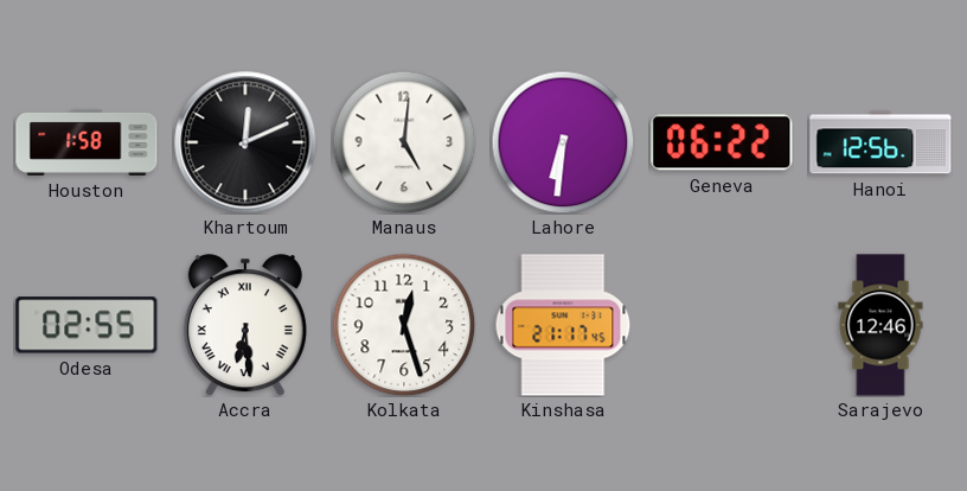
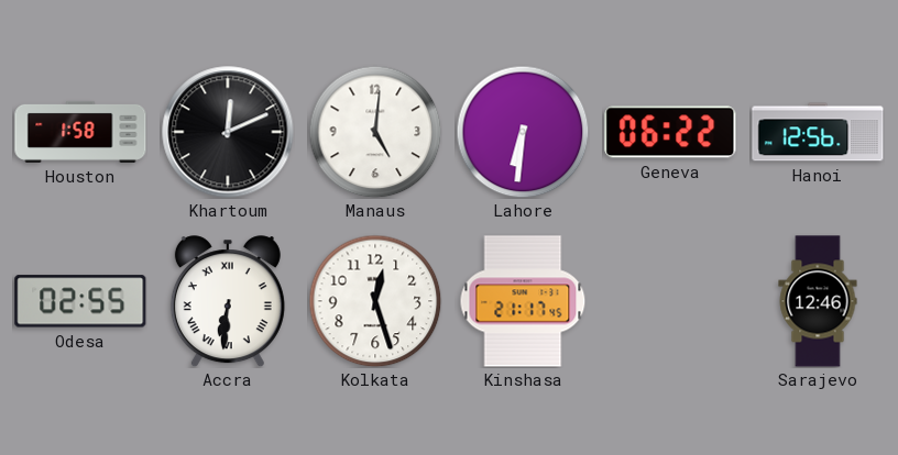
Accra: 6:29 -> 6:31 (228, 301)
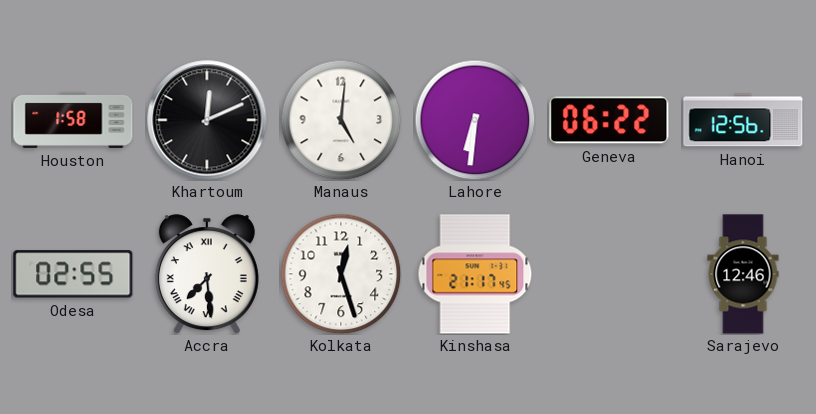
Accra: 6:31 -> 7:29 (207, 274)
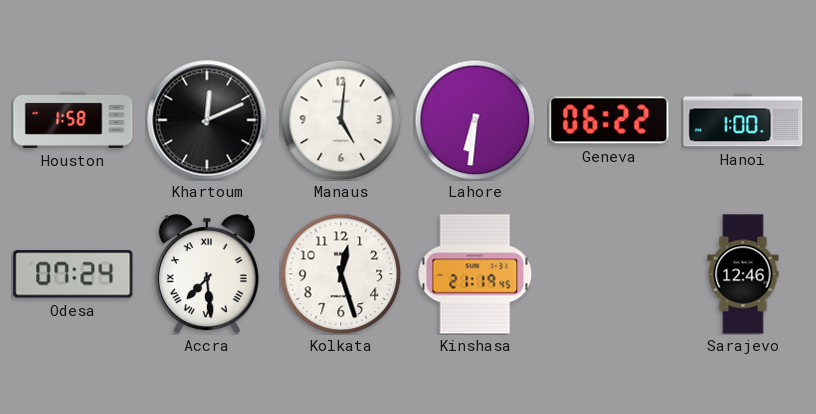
Hanoi: 12:56 -> 1:00 (743, 120)
Odesa: 02:55 -> 07:24 (73, 274)
Kinshasa: 21:17 -> 21:19 (475, 274)
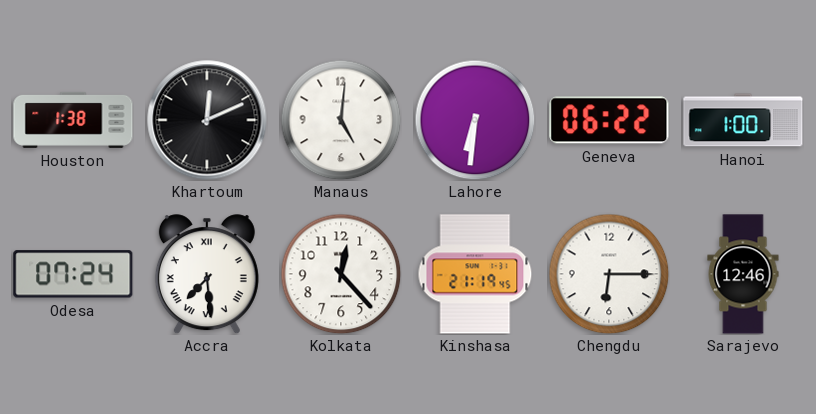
Houston: 1:58 -> 1:38 (73, 120)
Kolkata: 12:27 -> 12:23 (341, 274)
Chengdu: none -> 6:15 (609, 274)
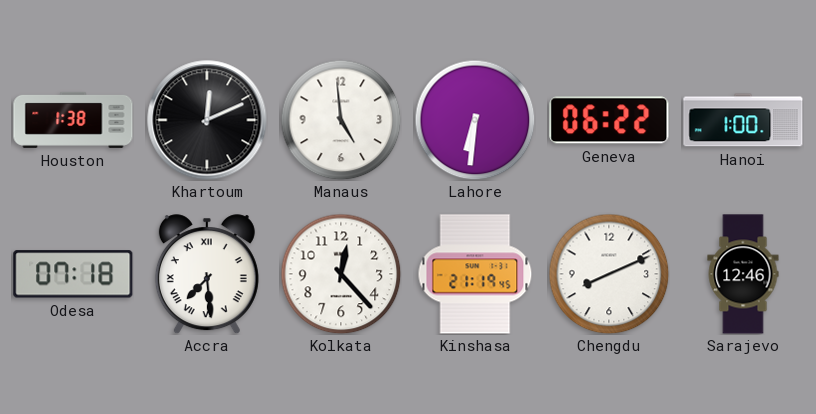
Manaus: 5:01 -> 4:59 (341, 120)
Odesa: 07:24 -> 07:18 (73, 274)
Chengdu: 6:15 -> 8:11 (609, 274)
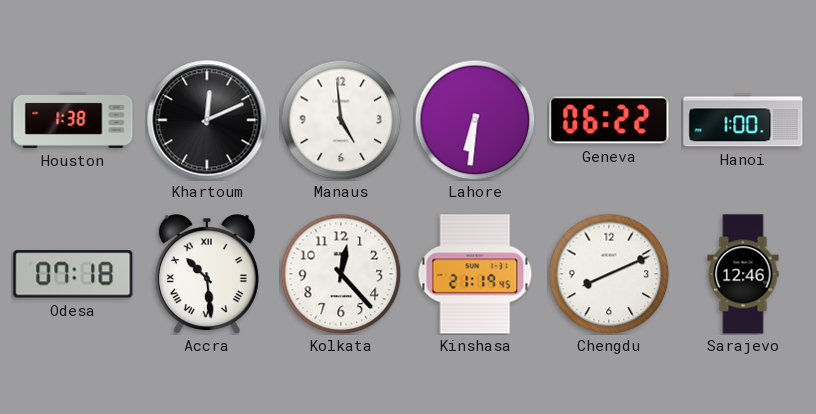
Accra: 7:29 -> 10:29 (207, 274)
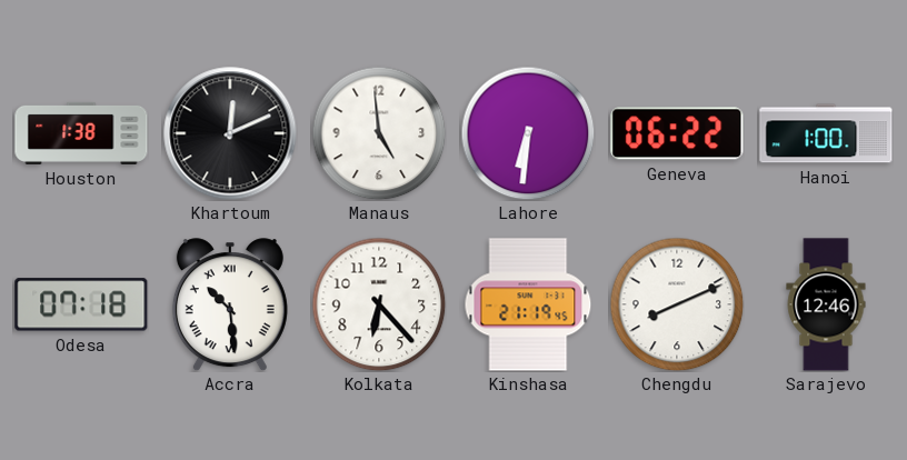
Kolkata: 12:23 -> 6:23 (379, 304)
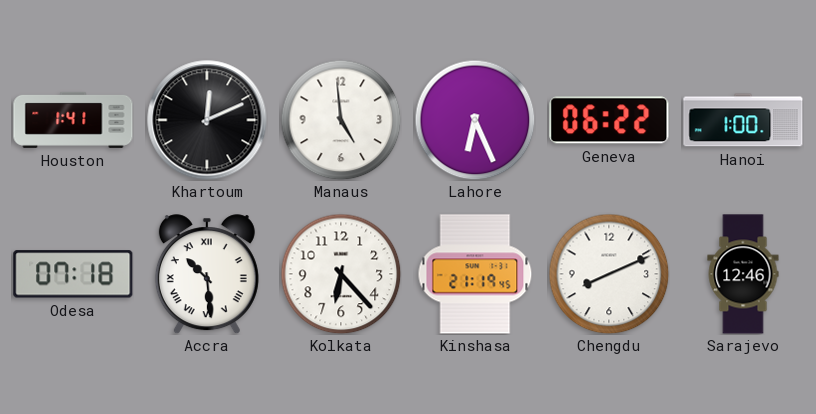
Houston: 1:38 -> 1:41 (73, 120)
Lahore: 6:31 -> 6:26 (475, 120)
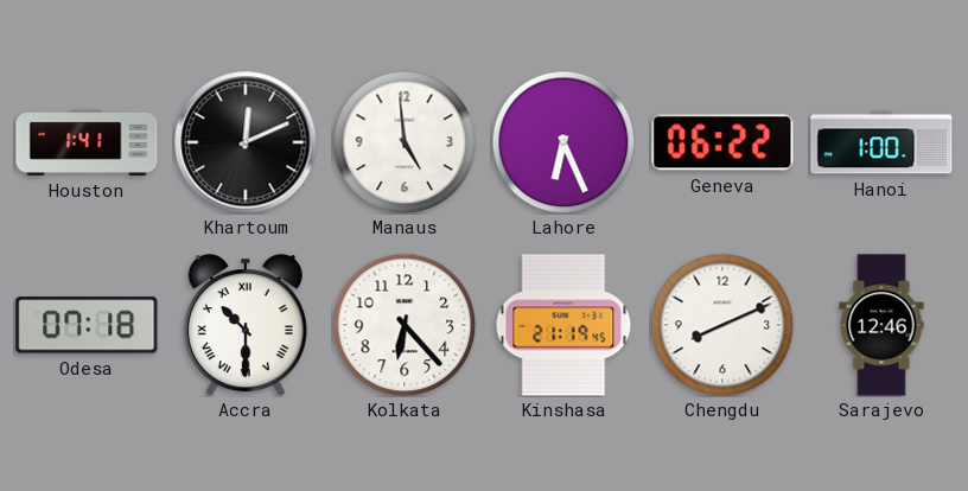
Accra: 10:29 -> 10:30 (246, 325)
